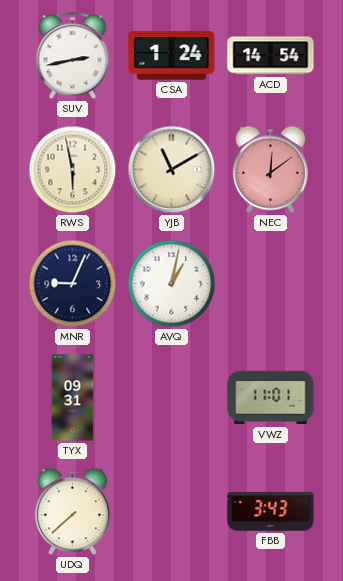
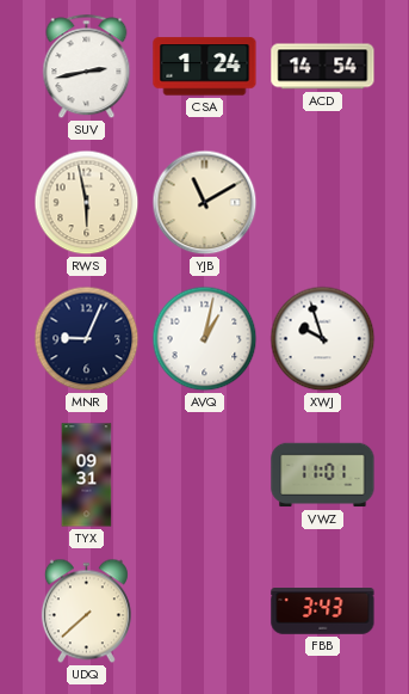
NEC: 12:09 -> none (270, 170)
XWJ: none -> 9:57 (323, 339)
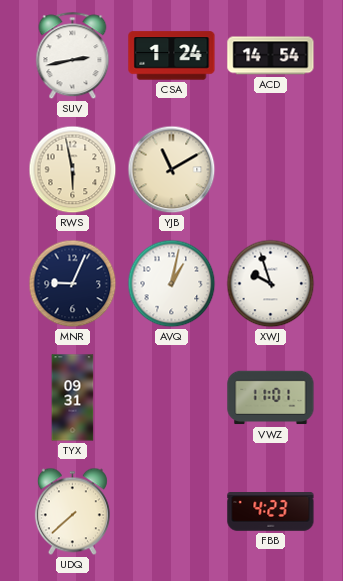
FBB: 3:43 -> 4:23 (271, 512)
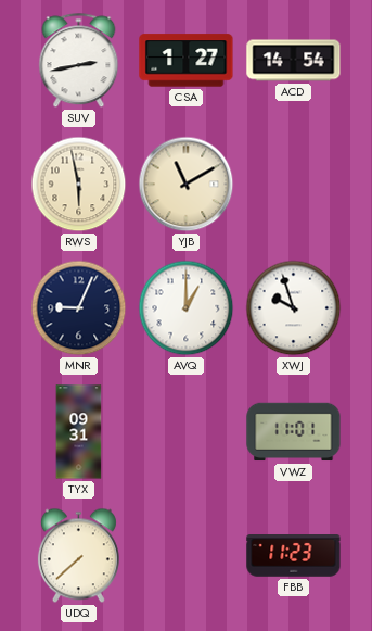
CSA: 1:24 -> 1:27 (187, 61)
AVQ: 1:02 -> 1:00 (187, 308)
FBB: 4:23 -> 11:23 (294, 556)
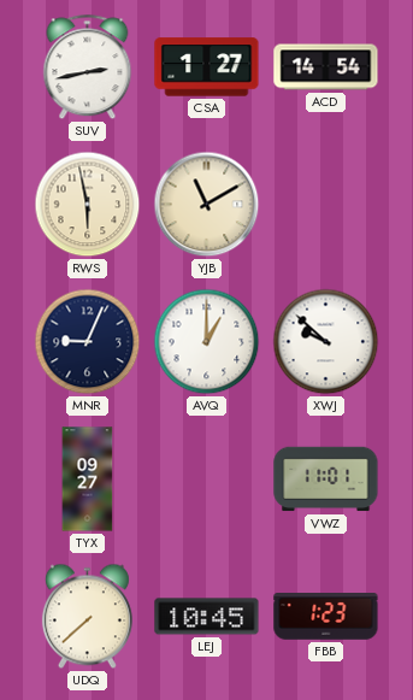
XWJ: 9:57 -> 9:52 (326, 342)
TYX: 09:31 -> 09:27 (88, 480)
LEJ: none -> 10:45 (207, 617)
FBB: 11:23 -> 1:23 (326, 617)
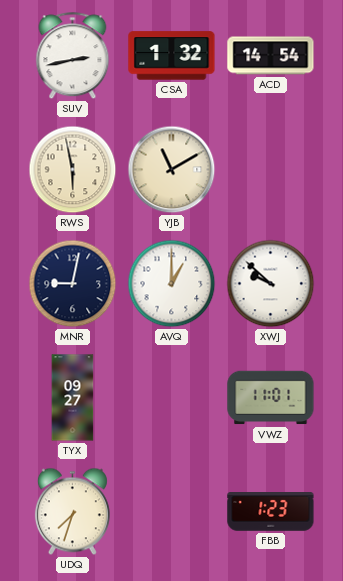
CSA: 1:27 -> 1:32 (172, 56)
MNR: 9:04 -> 9:02 (73, 284)
UDQ: 7:38 -> 7:33 (72, 512)
LEJ: 10:45 -> none (207, 617)
